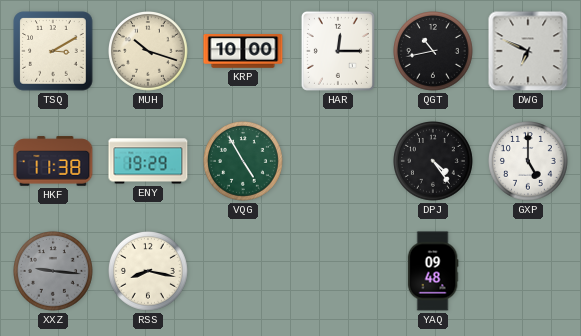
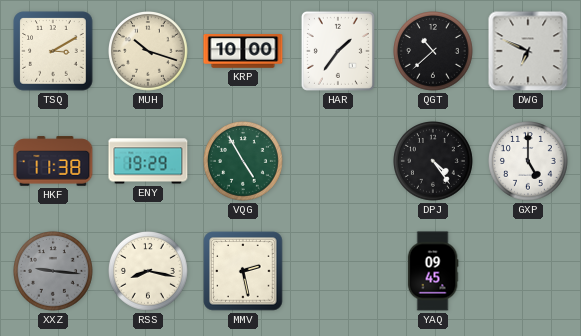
HAR: 12:15 -> 1:36 (338, 51)
QGT: 10:43 -> 10:38 (434, 52)
MMV: none -> 2:28 (243, 271)
YAQ: 09:48 -> 09:45 (433, 271)
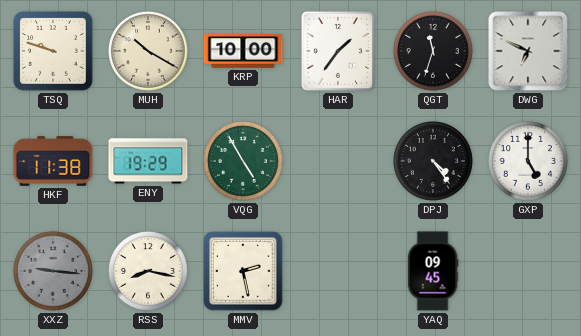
TSQ: 3:10 -> 9:48 (53, 51)
MUH: 10:18 -> 10:20 (149, 52)
QGT: 10:38 -> 11:33 (434, 52)
